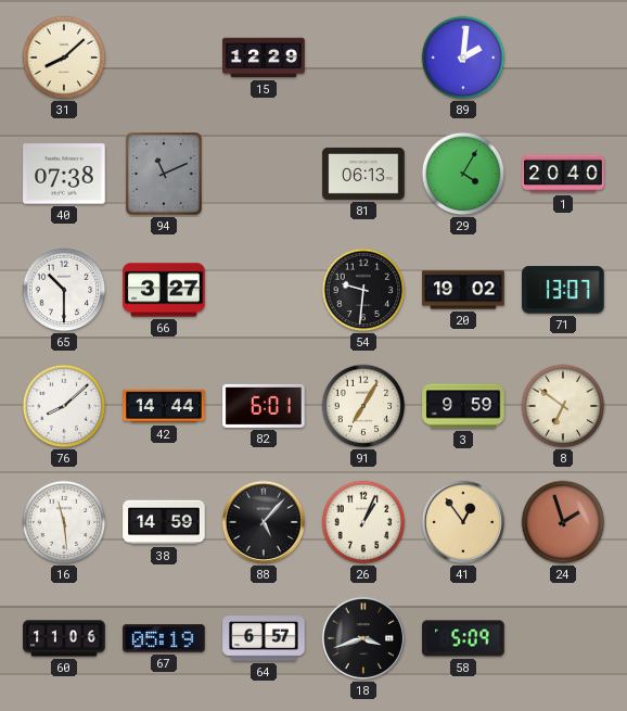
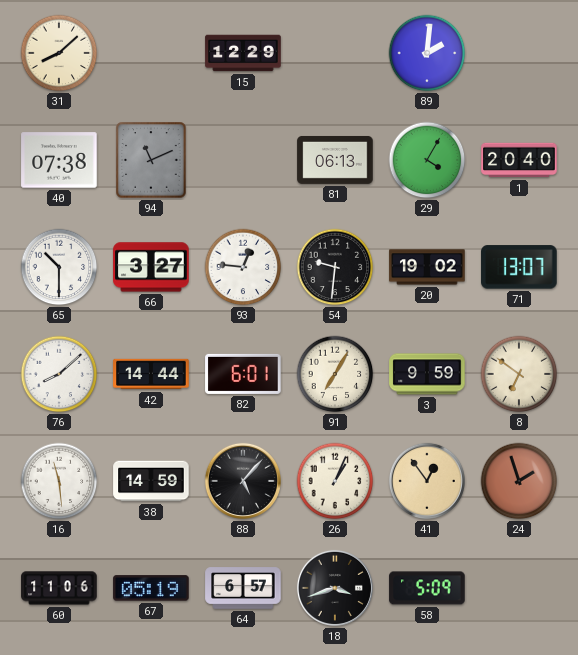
93: none -> 12:46 (243, 267)
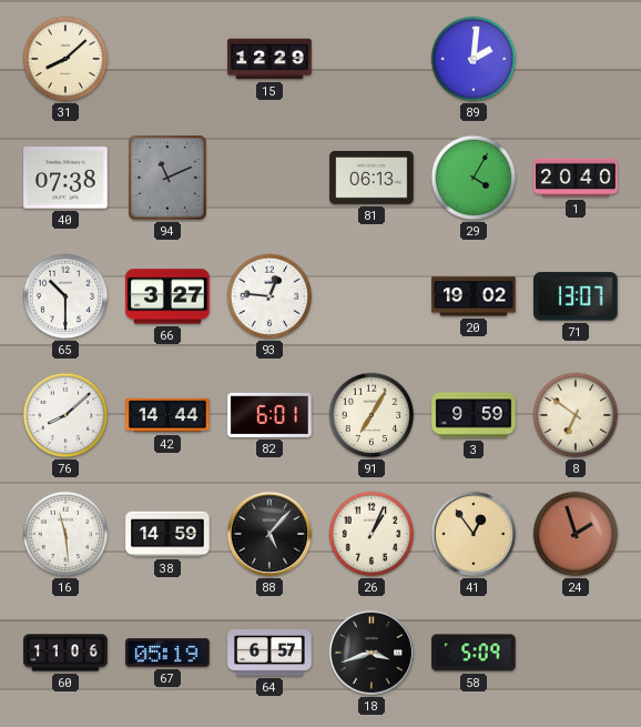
54: 9:31 -> none (335, 267)
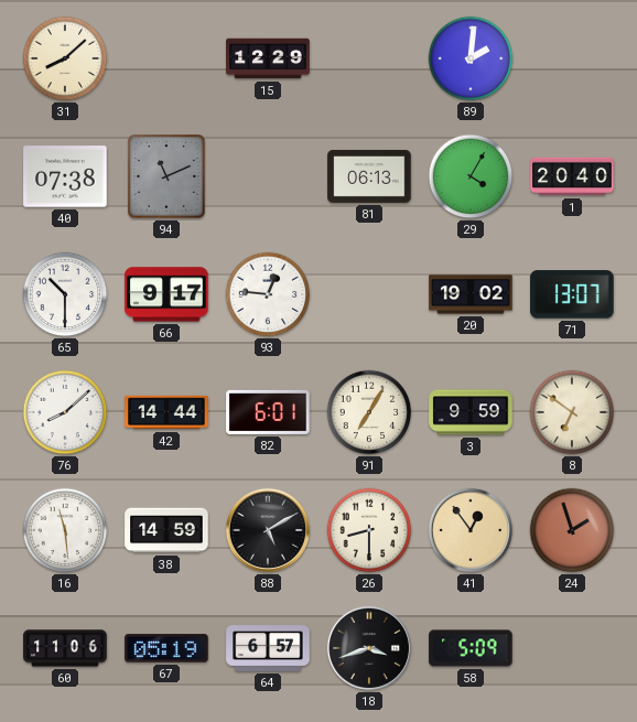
66: 3:27 -> 9:17 (166, 294)
88: 5:07 -> 5:10 (268, 530)
26: 1:04 -> 8:30 (369, 530)
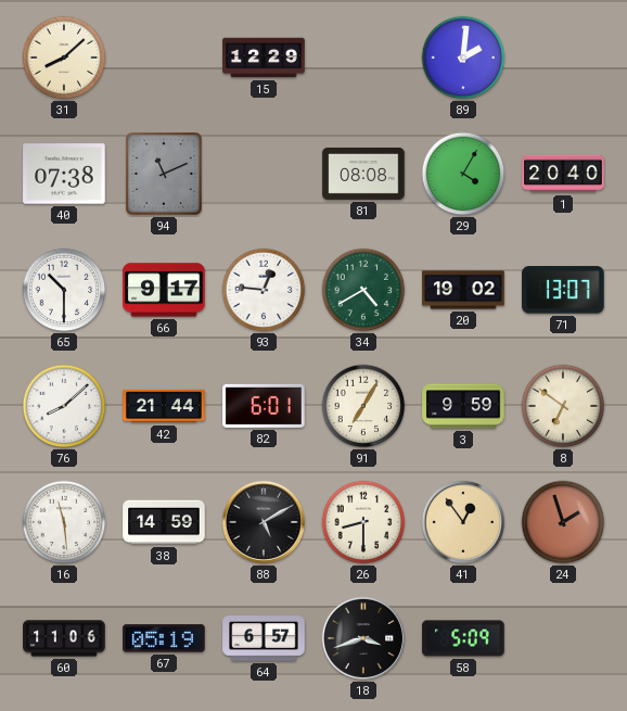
81: 06:13 -> 08:08 (363, 174)
34: none -> 4:40 (363, 290)
42: 14:44 -> 21:44 (164, 406)
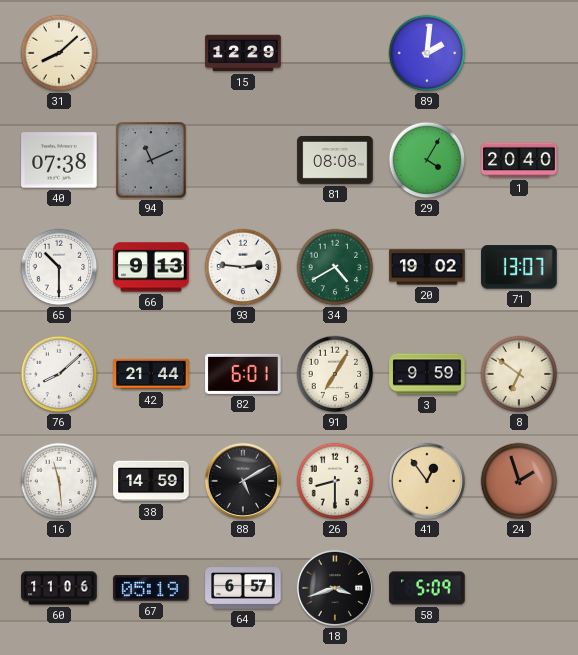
66: 9:17 -> 9:13 (151, 267)
93: 12:46 -> 2:46 (243, 267)
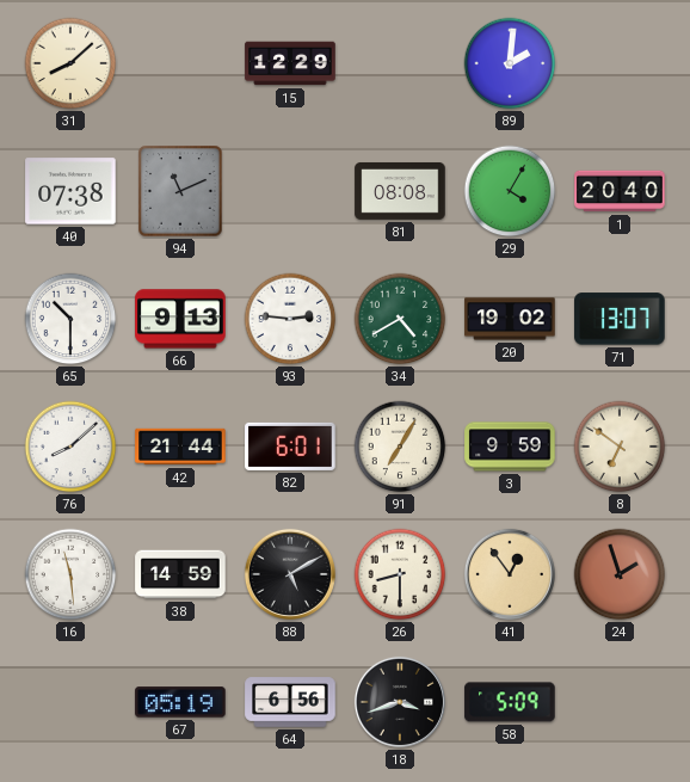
60: 11:06 -> none (59, 588)
64: 6:57 -> 6:56 (290, 702)
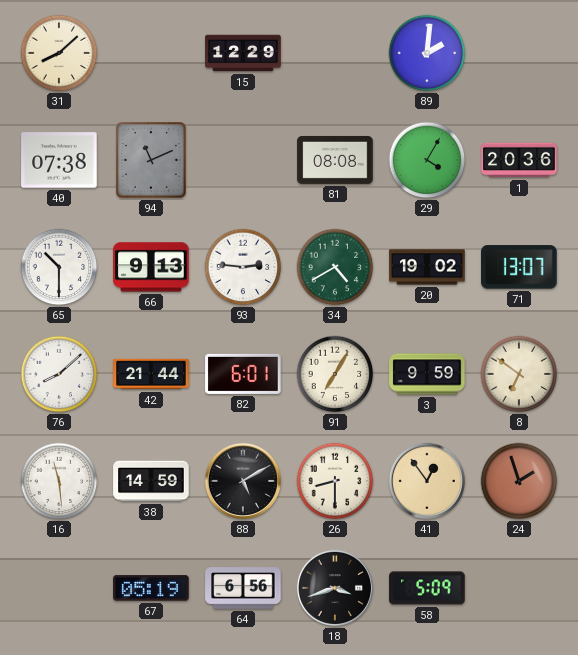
1: 20:40 -> 20:36 (519, 160)
